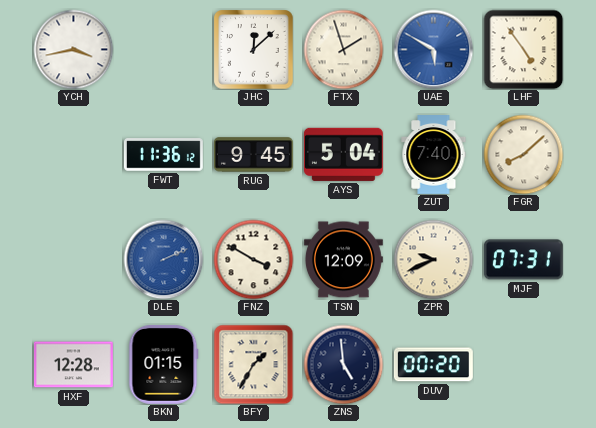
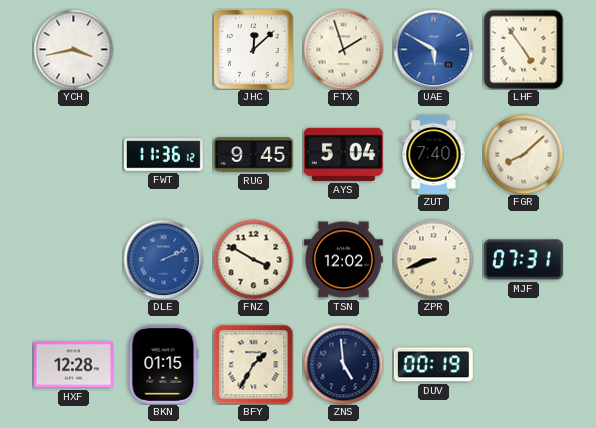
TSN: 12:09 -> 12:02 (343, 260)
ZPR: 9:41 -> 8:42 (433, 259)
DUV: 00:20 -> 00:19 (433, 365)
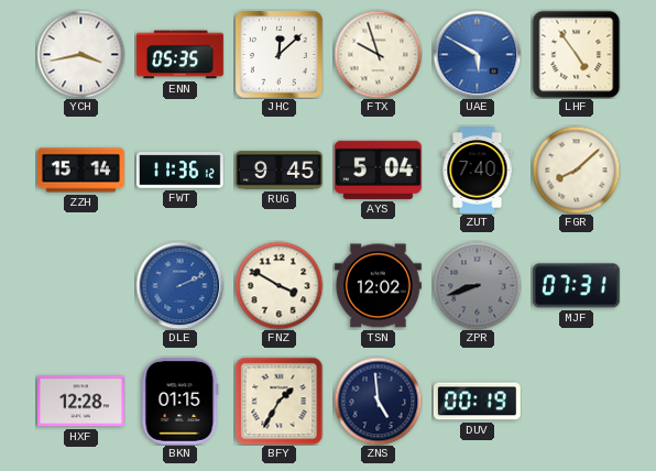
ENN: none -> 05:35 (181, 55)
FTX: 1:57 -> 9:57 (378, 54)
ZZH: none -> 15:14 (81, 171)
ZPR dial: cream -> grey (477, 285)
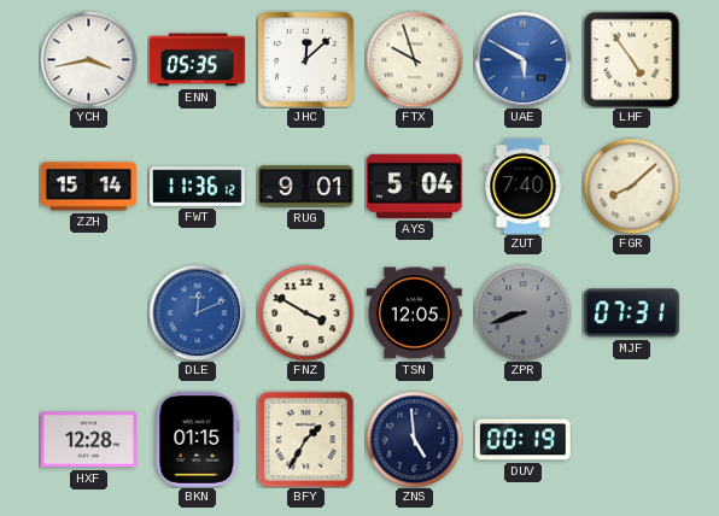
RUG: 9:45 -> 9:01 (305, 187)
DLE: 2:11 -> 12:11 (197, 312)
TSN: 12:02 -> 12:05 (414, 313)
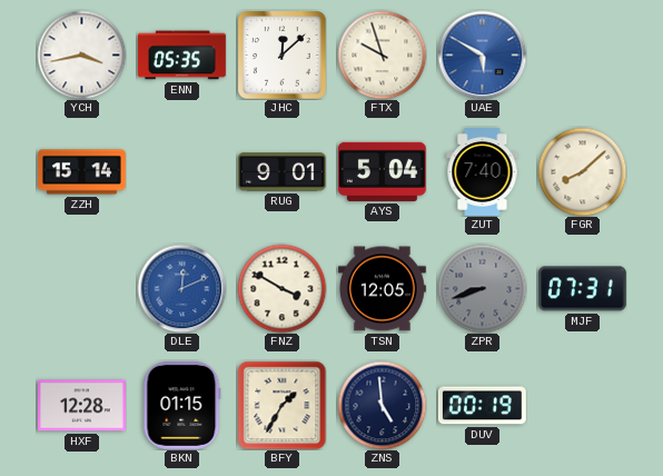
LHF: 4:54 -> none (631, 59)
FWT: 11:36 -> none (197, 187)
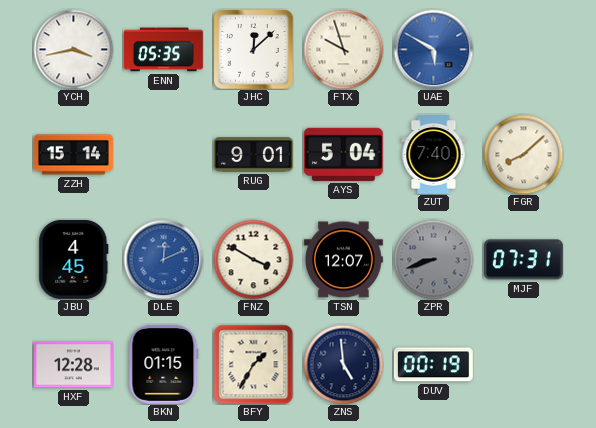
JBU: none -> 4:45 (74, 259)
TSN: 12:05 -> 12:07 (343, 260)
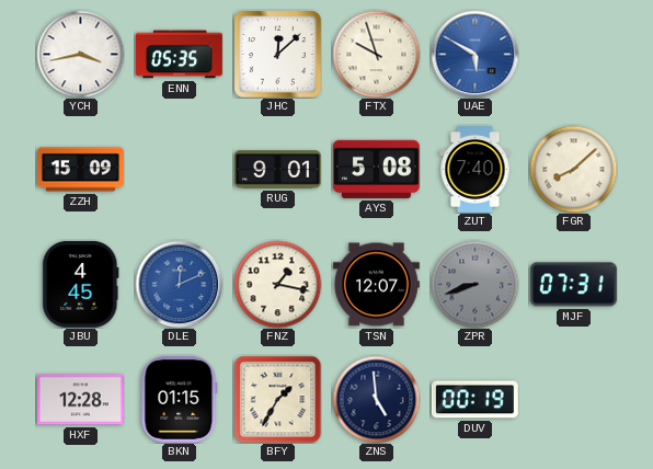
ZZH: 15:14 -> 15:09 (81, 170)
AYS: 5:04 -> 5:08 (376, 169)
FNZ: 3:50 -> 1:17 (277, 284)
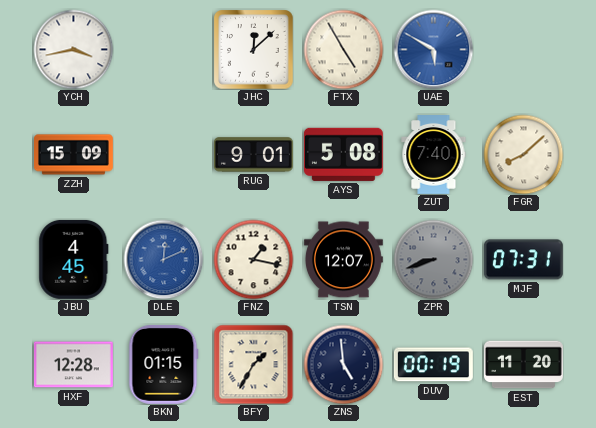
ENN: 05:35 -> none (180, 55)
FTX: 9:57 -> 4:55 (343, 49)
EST: none -> 11:20 (524, 365)
